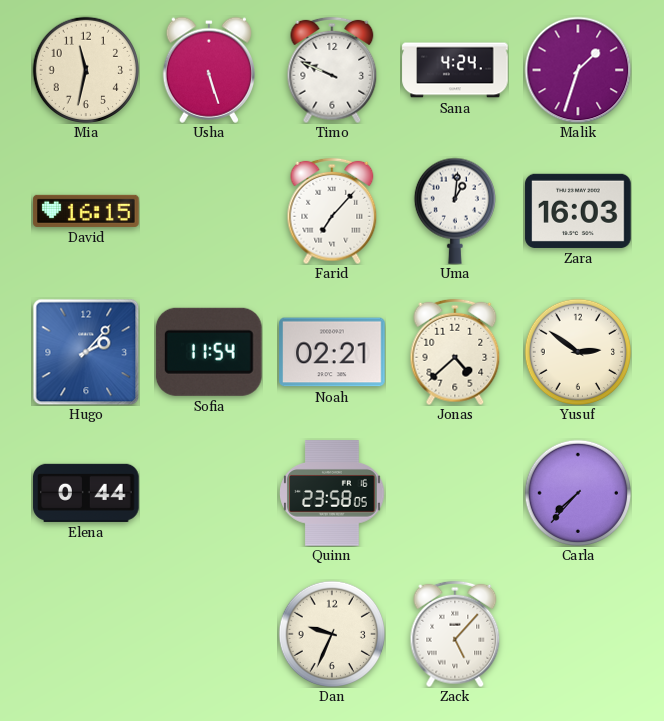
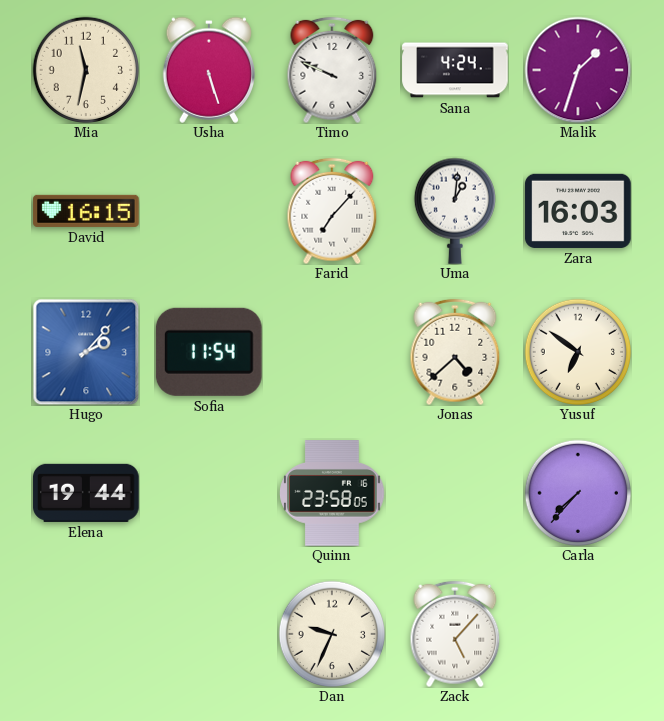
Noah: 02:21 -> none (332, 352)
Yusuf: 2:51 -> 6:51 (577, 351)
Elena: 0:44 -> 19:44 (86, 493)
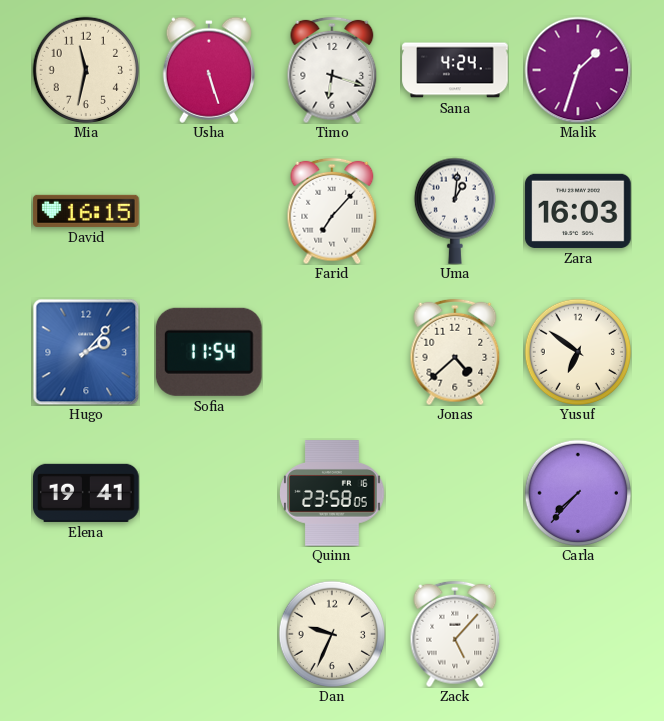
Timo: 9:49 -> 6:18 (332, 70)
Elena: 19:44 -> 19:41 (86, 493)
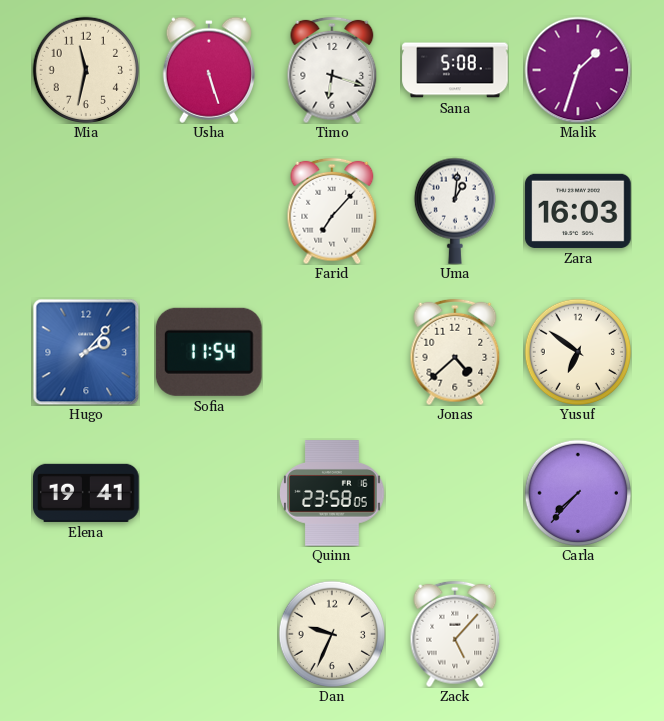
Sana: 4:24 -> 5:08 (455, 70)
David: 16:15 -> none (86, 211)
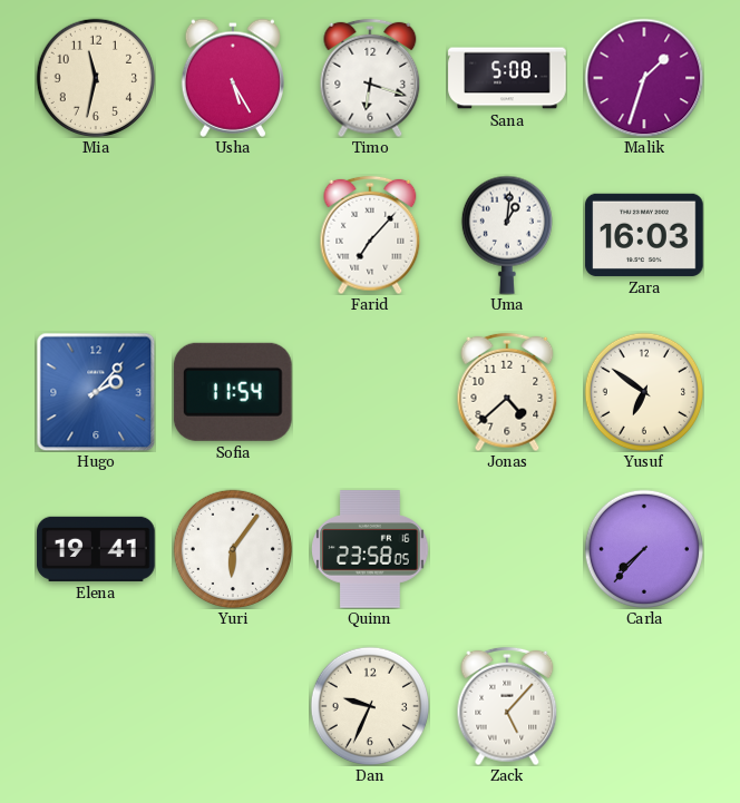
Usha: 5:27 -> 5:25 (232, 78)
Yuri: none -> 6:06 (232, 548)
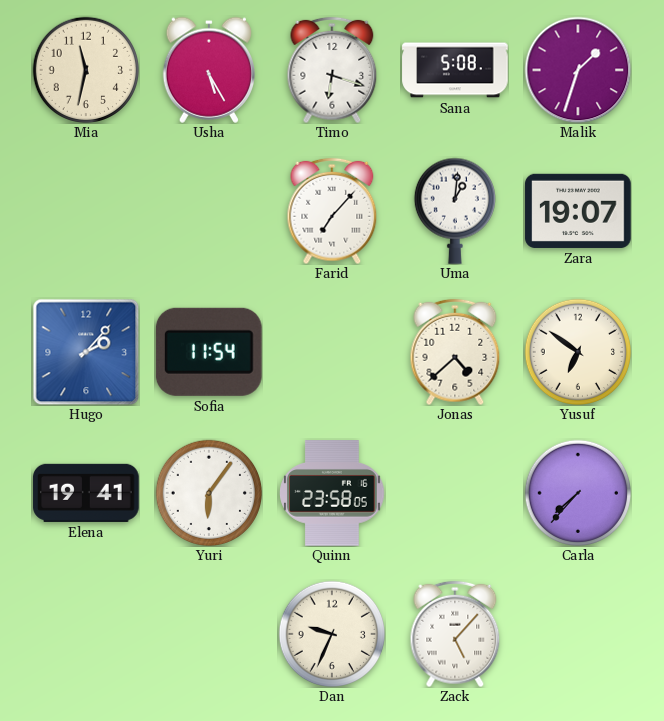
Zara: 16:03 -> 19:07 (578, 211)
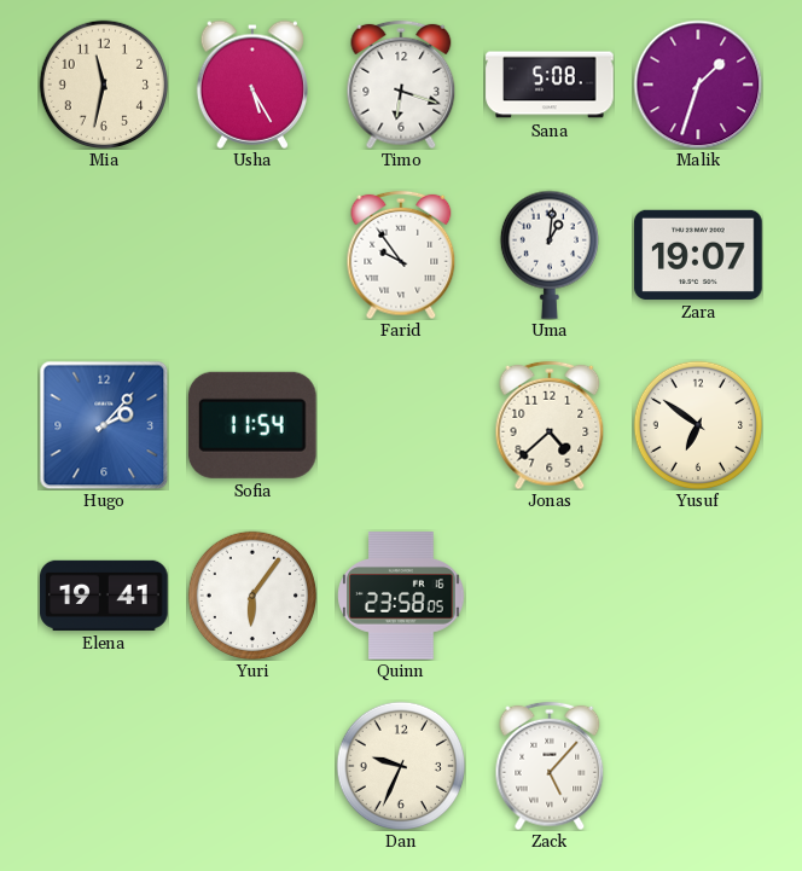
Farid: 7:07 -> 9:54 (401, 255)
Carla: 7:37 -> none (577, 492)
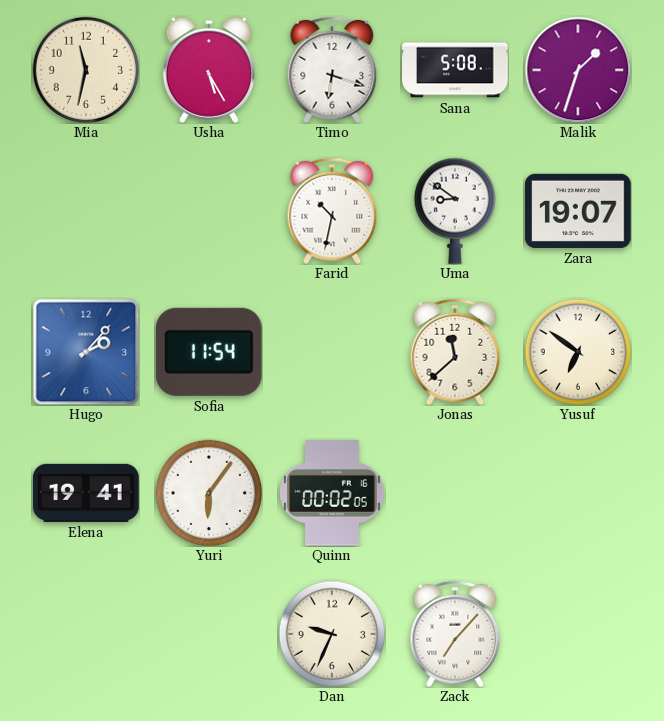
Farid: 9:54 -> 10:32 (332, 211)
Uma: 1:01 -> 8:51 (455, 211)
Jonas: 4:38 -> 11:38 (455, 352)
Quinn: 23:58 -> 00:02 (332, 493)
Zack: 5:07 -> 7:07 (455, 634)
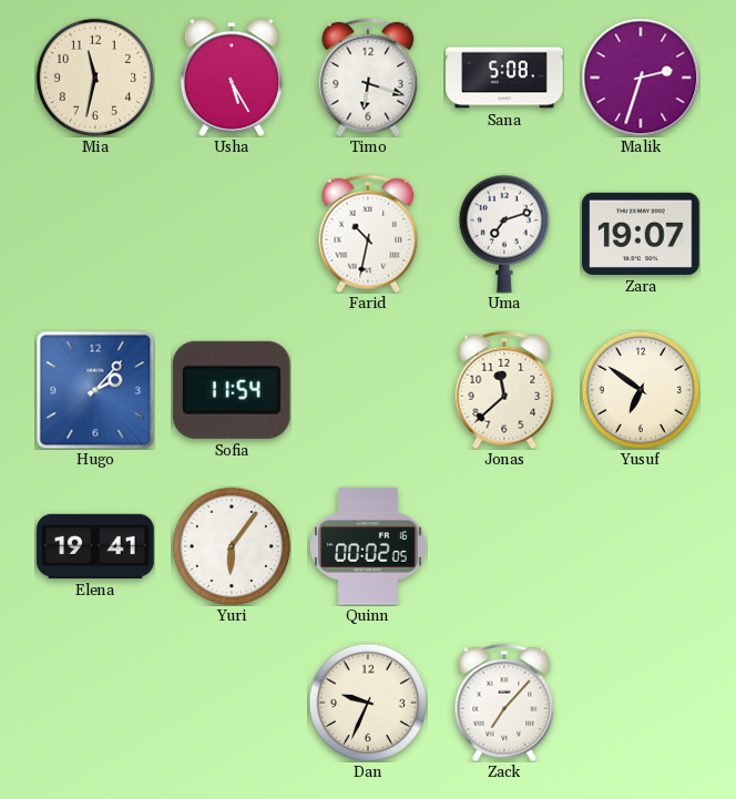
Malik: 1:33 -> 2:33 (641, 78)
Uma: 8:51 -> 7:12 (504, 234)
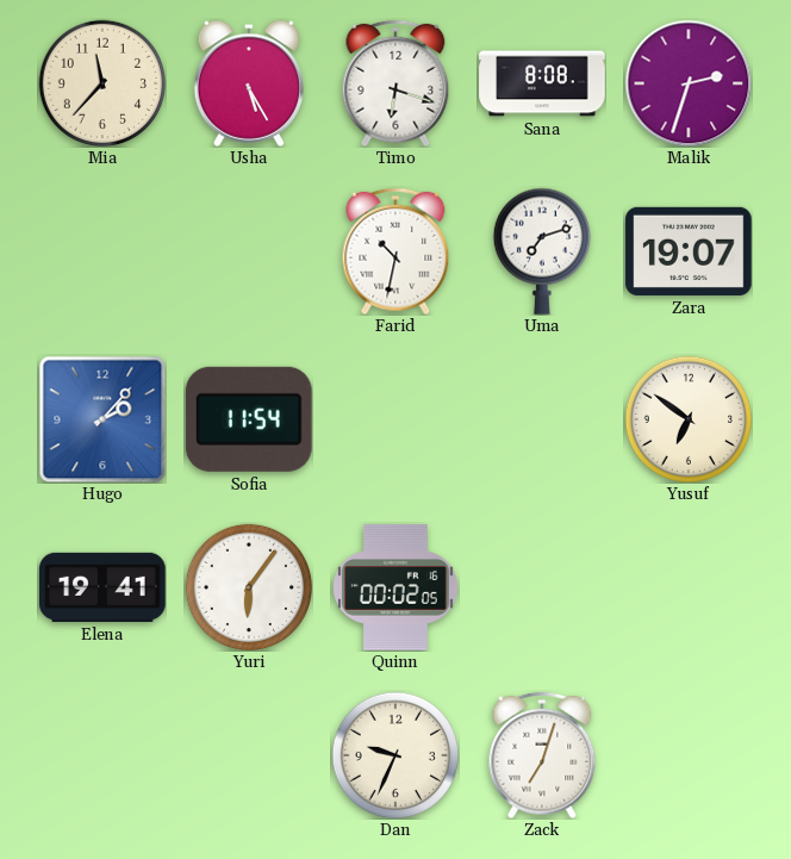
Mia: 11:32 -> 11:37 (101, 82)
Sana: 5:08 -> 8:08 (542, 83)
Jonas: 11:38 -> none (504, 390)
Zack: 7:07 -> 7:03 (542, 755)
